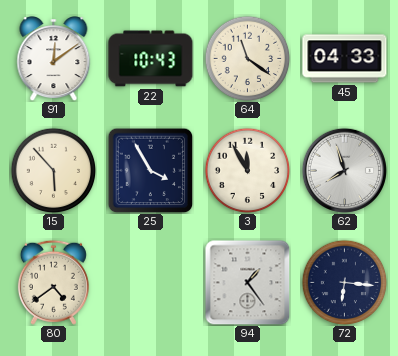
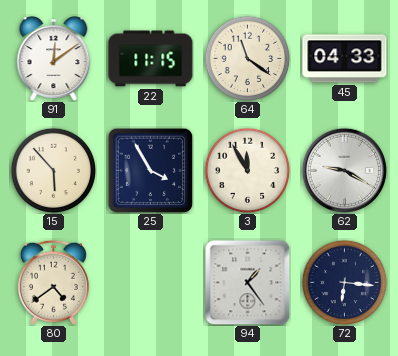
22: 10:43 -> 11:15 (151, 59)
62: 7:57 -> 9:20 (344, 170)
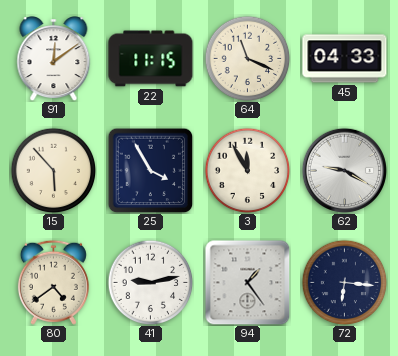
64: 11:21 -> 11:19 (247, 58)
41: none -> 9:13 (150, 282)
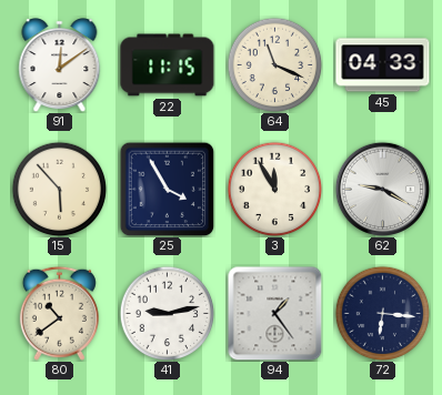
80: 4:39 -> 10:39 (59, 313)
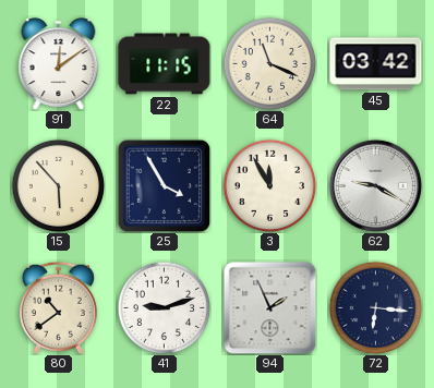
45: 04:33 -> 03:42 (376, 64)
41: 9:13 -> 9:12 (164, 307)
94: 1:24 -> 1:56 (269, 307)
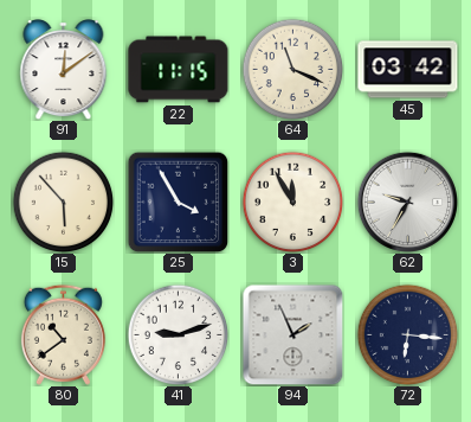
62: 9:20 -> 9:35 (407, 202)
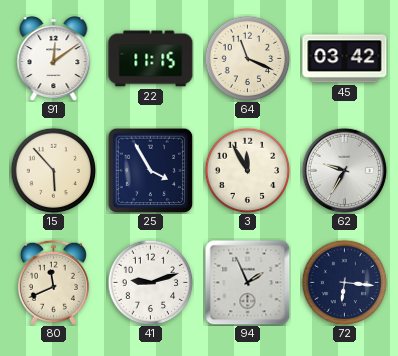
80: 10:39 -> 11:41 (53, 282)
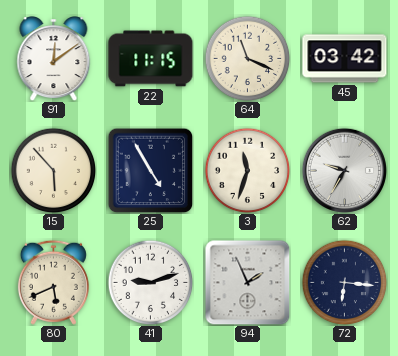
25: 3:55 -> 4:55 (150, 170)
3: 11:55 -> 11:33 (247, 170)
80: 11:41 -> 5:41 (53, 282)
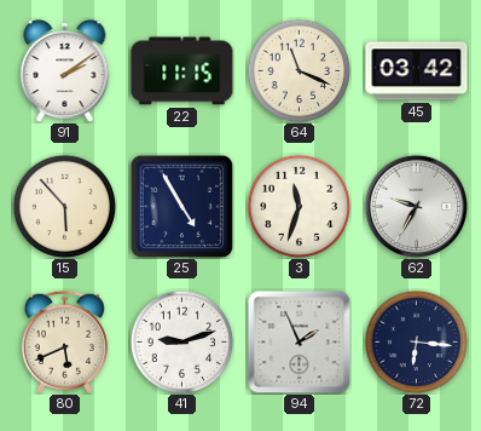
91: 12:09 -> 2:09 (65, 71)
